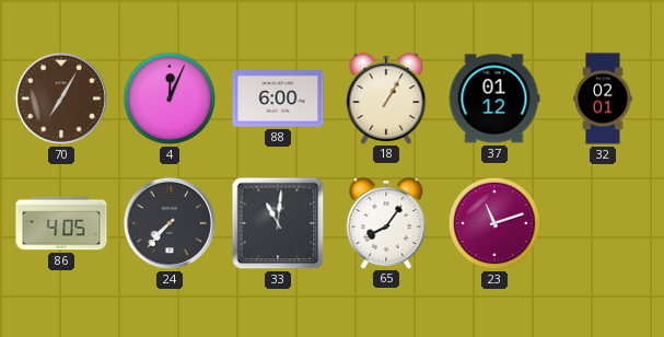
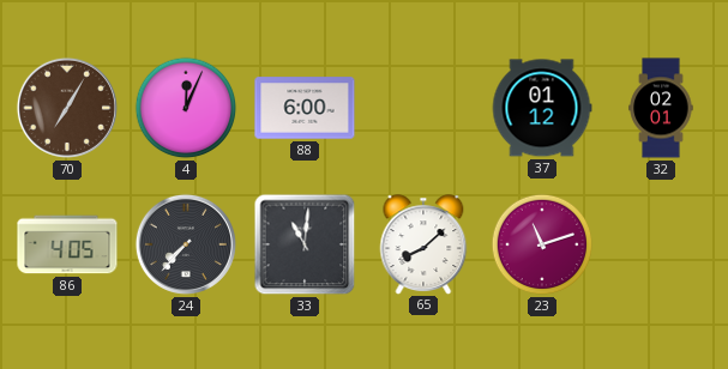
18: 1:05 -> none (386, 98)
65: 8:06 -> 8:08 (423, 244)
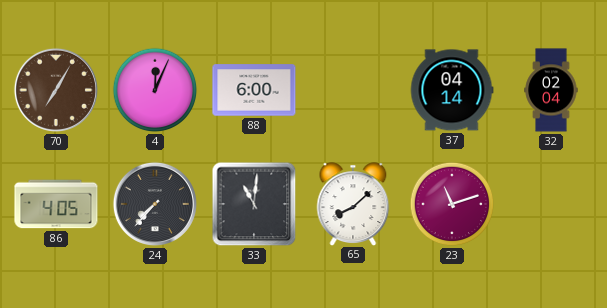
37: 01:12 -> 04:14 (452, 90)
32: 02:01 -> 02:04 (551, 90)
